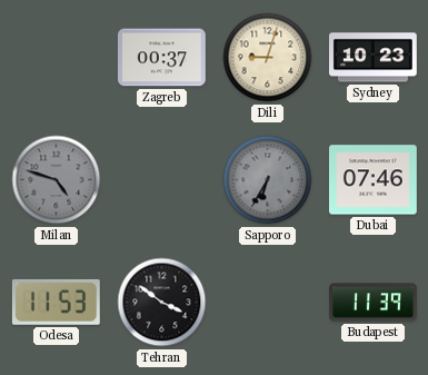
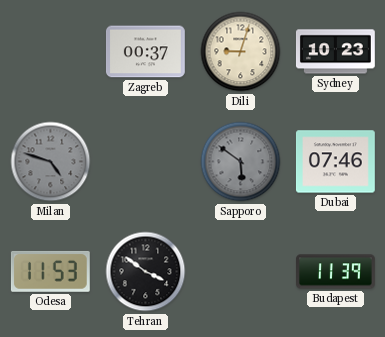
Sapporo: 6:35 -> 5:51 (241, 162)
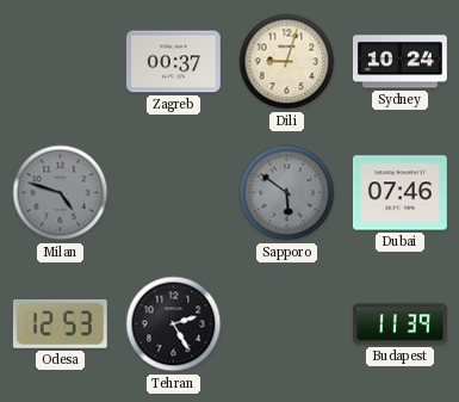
Sydney: 10:23 -> 10:24 (399, 62)
Odesa: 11:53 -> 12:53 (60, 323)
Tehran: 3:51 -> 2:25 (174, 324)
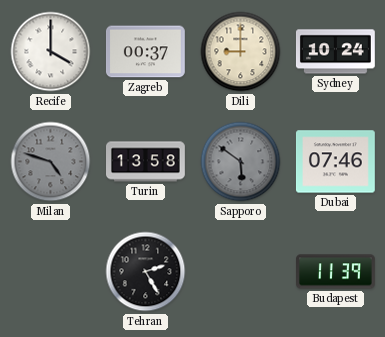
Recife: none -> 4:00 (51, 52)
Dili: 9:03 -> 9:00 (241, 52)
Turin: none -> 13:58 (146, 162)
Odesa: 12:53 -> none (60, 323)
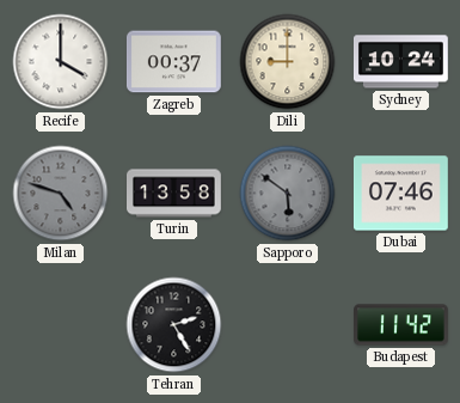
Budapest: 11:39 -> 11:42 (401, 325)
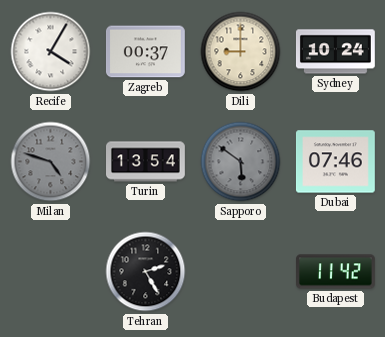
Recife: 4:00 -> 4:05 (51, 52)
Turin: 13:58 -> 13:54 (146, 162)
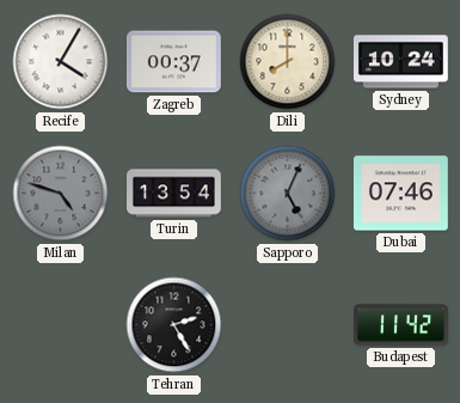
Dili: 9:00 -> 8:00 (288, 62)
Sapporo: 5:51 -> 5:04 (288, 194)
